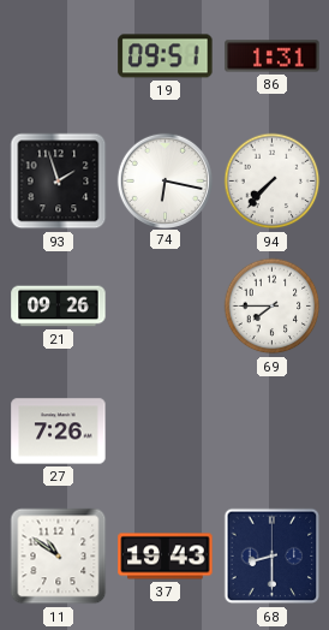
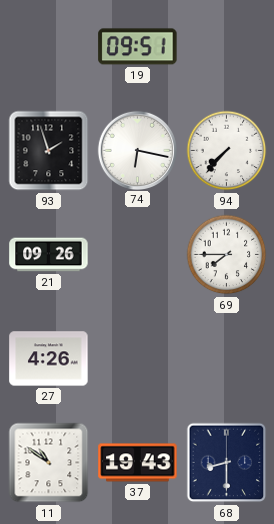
86: 1:31 -> none (273, 57)
27: 7:26 -> 4:26 (49, 359)
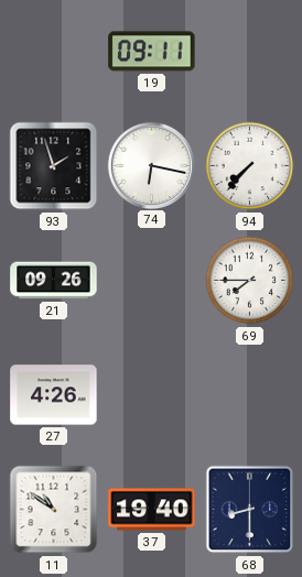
19: 09:51 -> 09:11 (152, 52)
37: 19:43 -> 19:40 (152, 510)
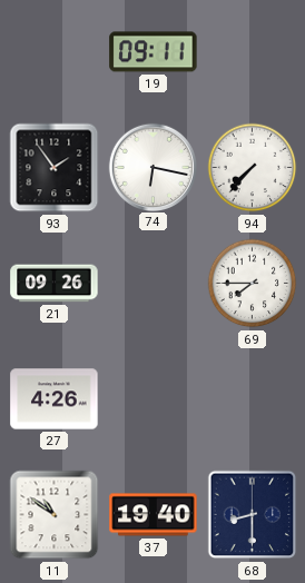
93: 1:57 -> 1:54 (55, 168)
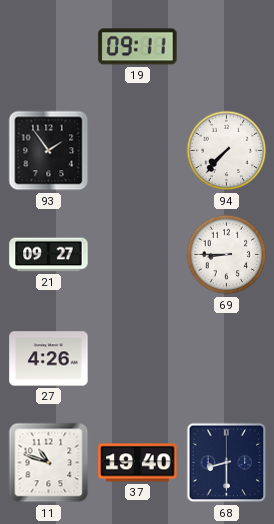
74: 6:17 -> none (152, 167)
21: 09:26 -> 09:27 (49, 255)
69: 7:45 -> 8:45 (227, 255)
11: 10:51 -> 10:48 (49, 463)
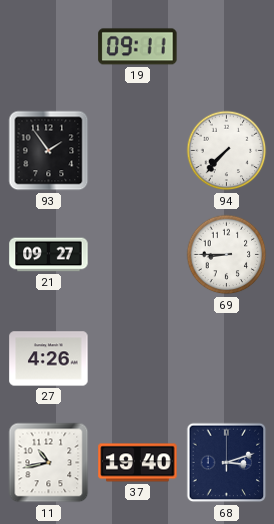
11: 10:48 -> 10:43 (49, 463)
68: 8:30 -> 3:12 (227, 463)
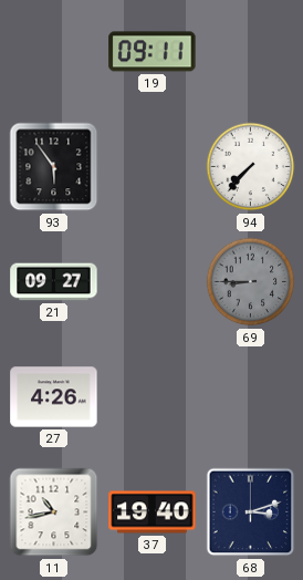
93: 1:54 -> 5:54 (54, 167)
69 dial: white -> grey (251, 282)
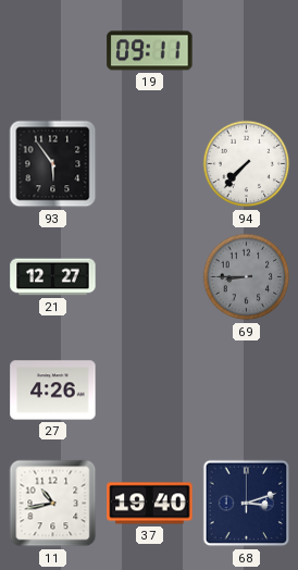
21: 09:27 -> 12:27 (53, 277)
